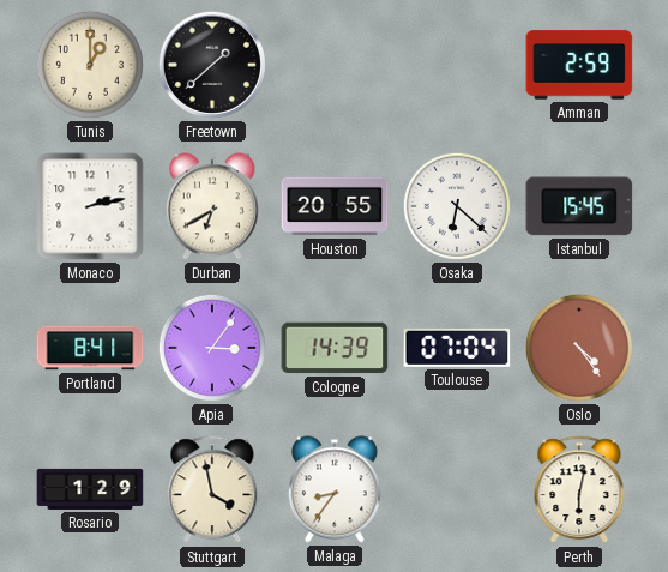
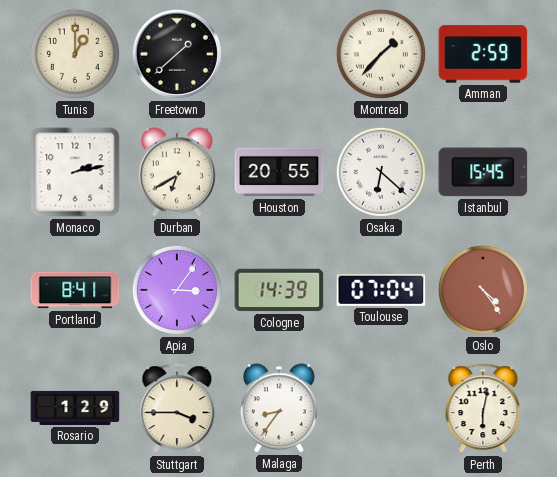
Montreal: none -> 1:37 (381, 54)
Stuttgart: 3:58 -> 3:45 (177, 409)
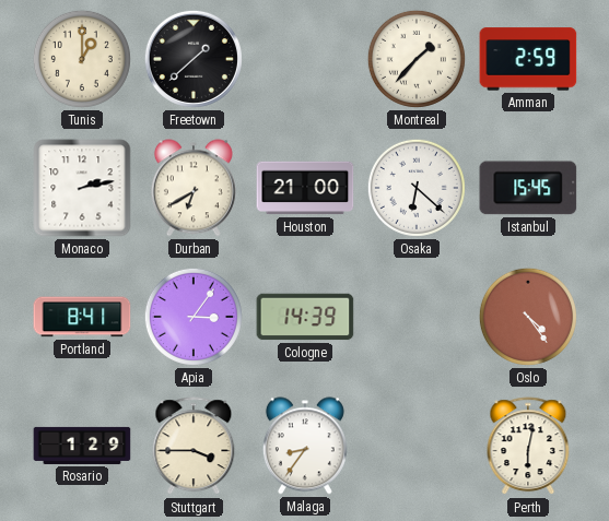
Houston: 20:55 -> 21:00 (305, 188)
Toulouse: 07:04 -> none (381, 290)
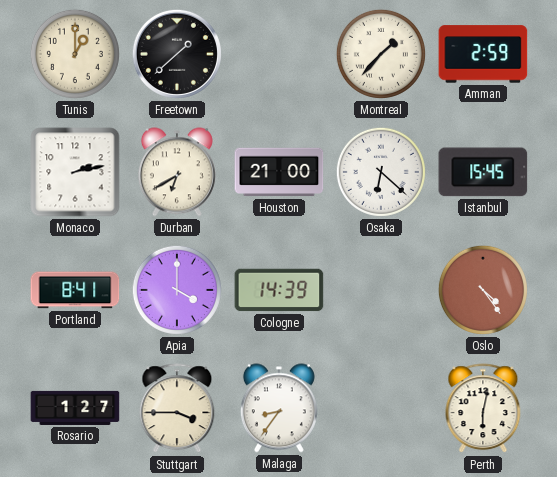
Apia: 3:06 -> 4:00 (177, 290)
Rosario: 1:29 -> 1:27 (75, 408)
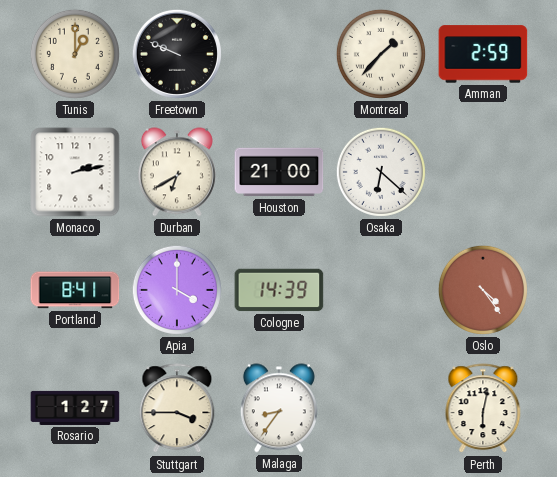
Freetown: 1:38 -> 9:49 (177, 54)
Istanbul: 15:45 -> none (483, 172)
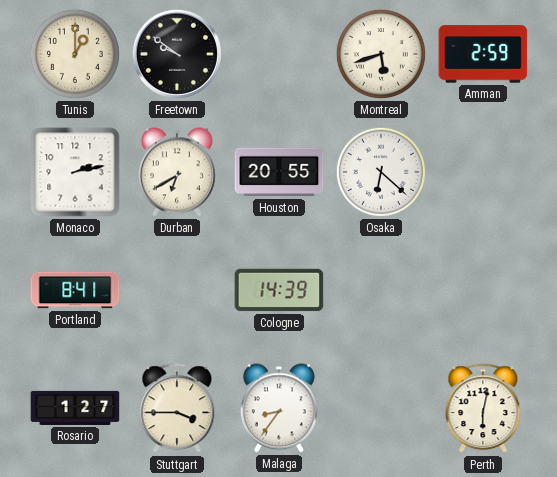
Freetown: 9:49 -> 9:51 (177, 54)
Montreal: 1:37 -> 5:42 (381, 54)
Houston: 21:00 -> 20:55 (279, 172)
Apia: 4:00 -> none (177, 290)
Oslo: 4:24 -> none (483, 290)
